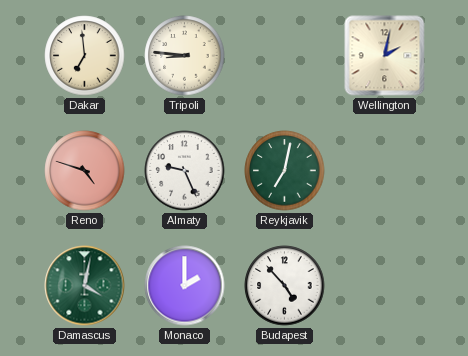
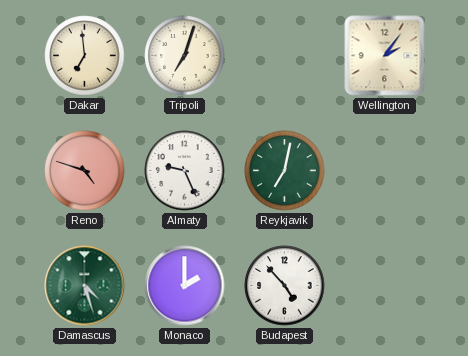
Tripoli: 8:46 -> 7:03 (185, 56)
Wellington: 2:02 -> 2:06 (385, 56)
Damascus: 4:02 -> 4:27 (85, 286)
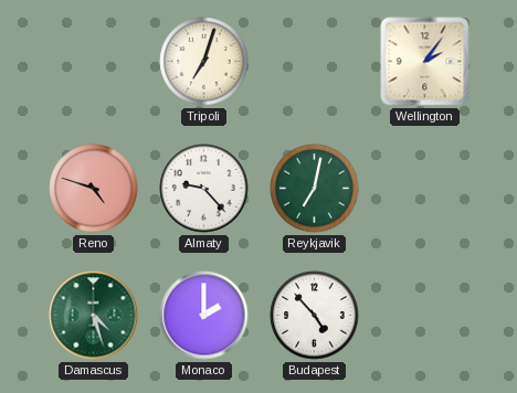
Dakar: 6:59 -> none (85, 56)
Almaty: 9:26 -> 9:23 (204, 189)
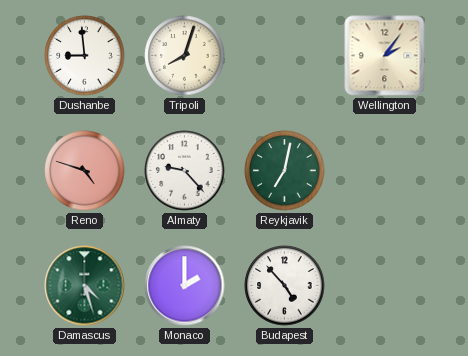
Dushanbe: none -> 8:59 (85, 56)
Tripoli: 7:03 -> 8:03 (185, 56)
